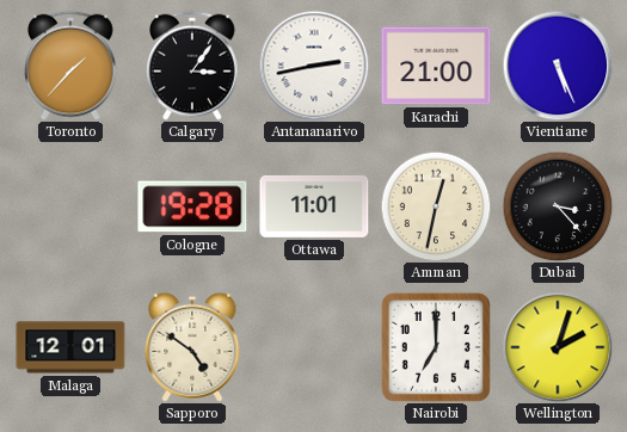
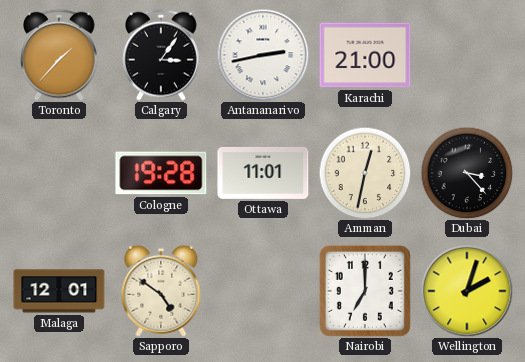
Vientiane: 5:26 -> none (558, 66)
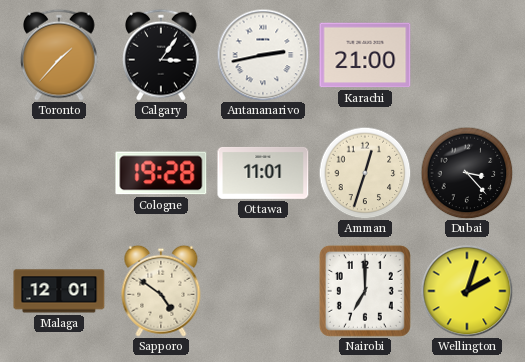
Amman: 12:32 -> 12:33 (365, 173)
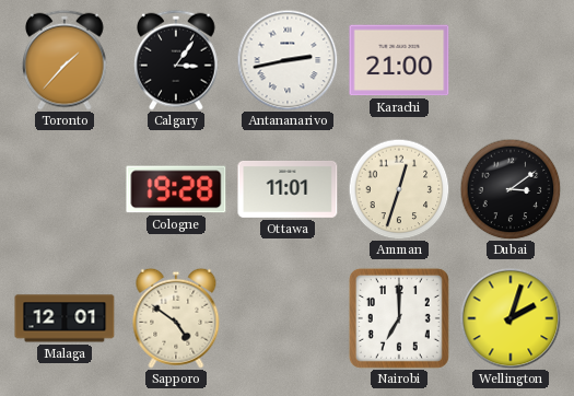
Dubai: 3:23 -> 3:09 (511, 189)
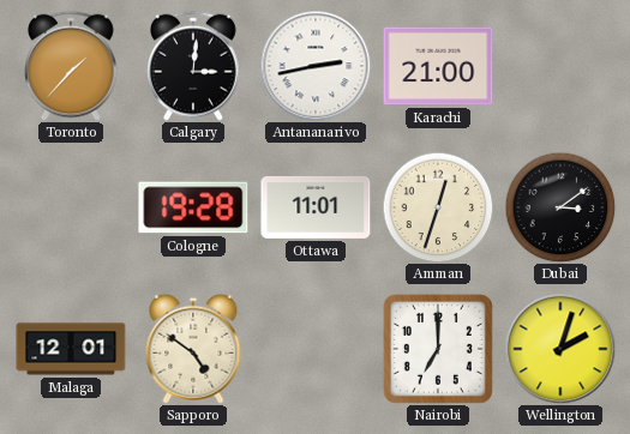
Calgary: 3:06 -> 3:01 (194, 66)
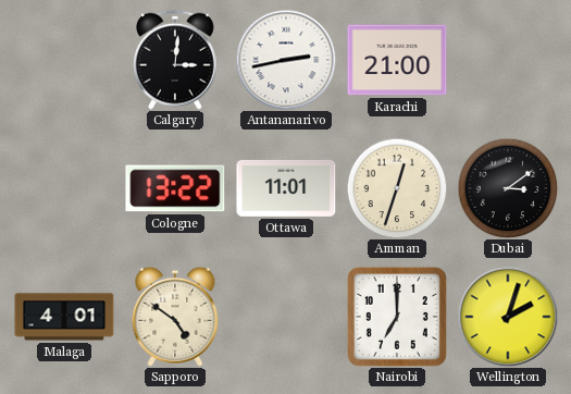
Toronto: 1:37 -> none (72, 66)
Cologne: 19:28 -> 13:22 (175, 188)
Malaga: 12:01 -> 4:01 (64, 317)
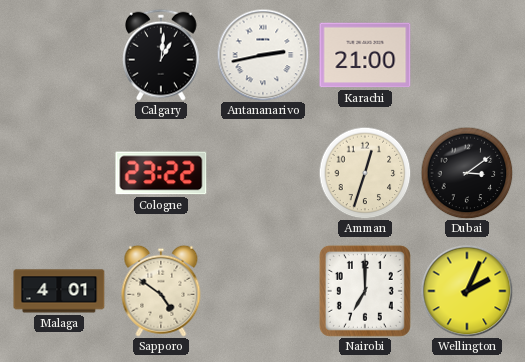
Calgary: 3:01 -> 1:01 (162, 55)
Cologne: 13:22 -> 23:22 (161, 173)
Ottawa: 11:01 -> none (286, 188)
Wellington: 2:03 -> 2:04 (467, 291)
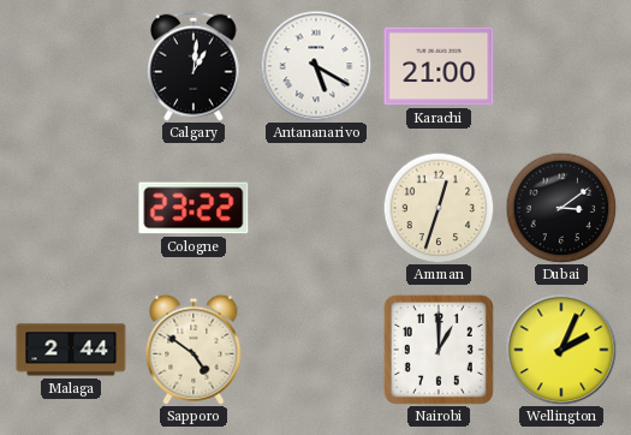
Antananarivo: 2:43 -> 5:20 (316, 66)
Malaga: 4:01 -> 2:44 (71, 350)
Nairobi: 7:00 -> 1:00 (439, 350)
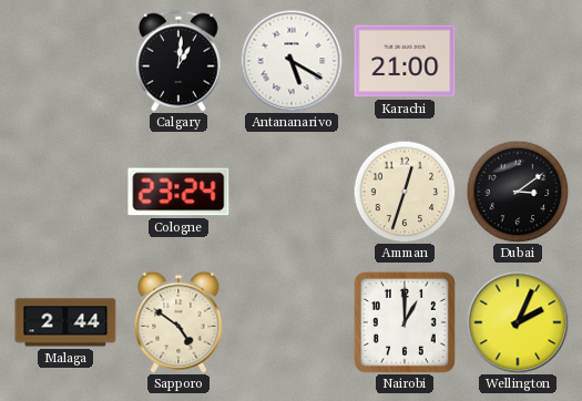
Cologne: 23:22 -> 23:24 (178, 192)
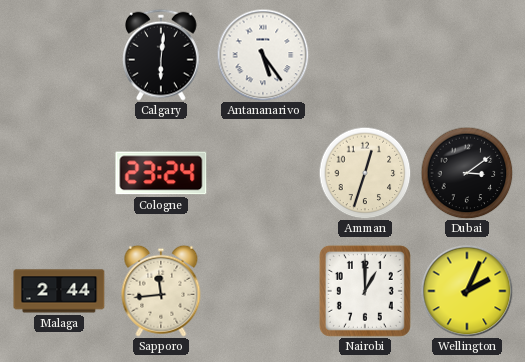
Calgary: 1:01 -> 6:01 (162, 55)
Antananarivo: 5:20 -> 5:24 (263, 55)
Karachi: 21:00 -> none (405, 61)
Sapporo: 4:51 -> 11:44 (161, 291)
